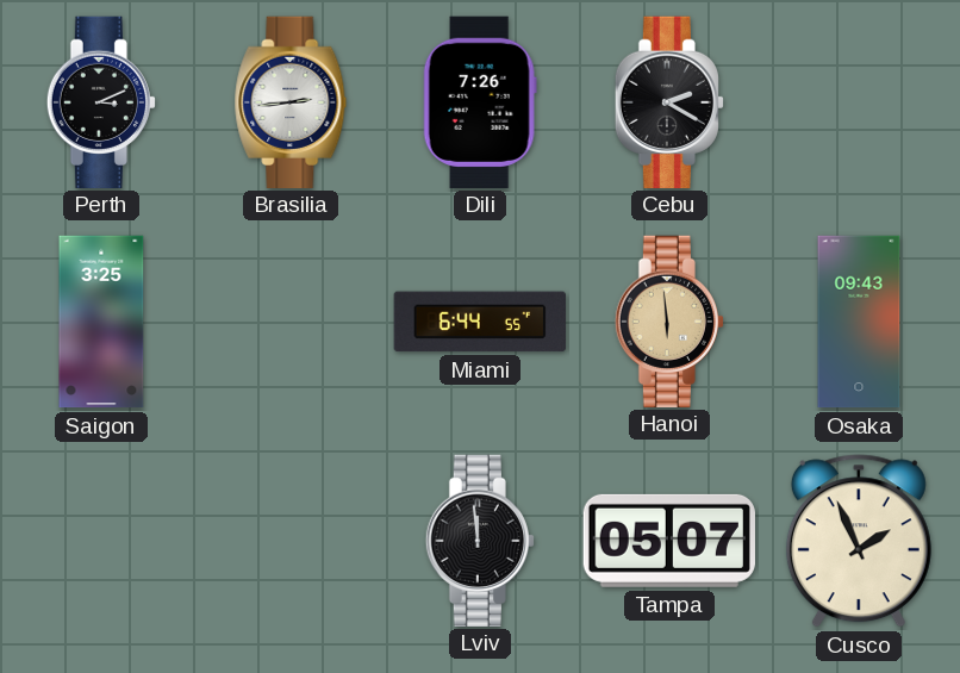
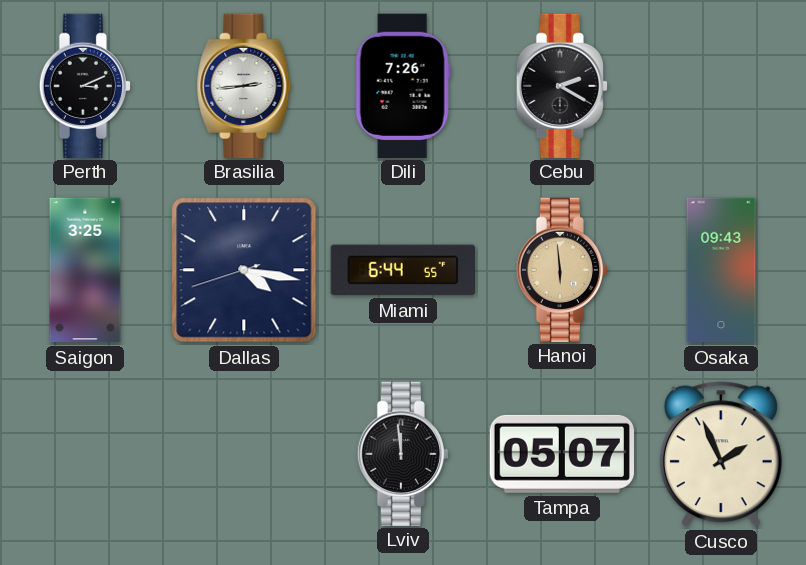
Dallas: none -> 4:16 (244, 270)
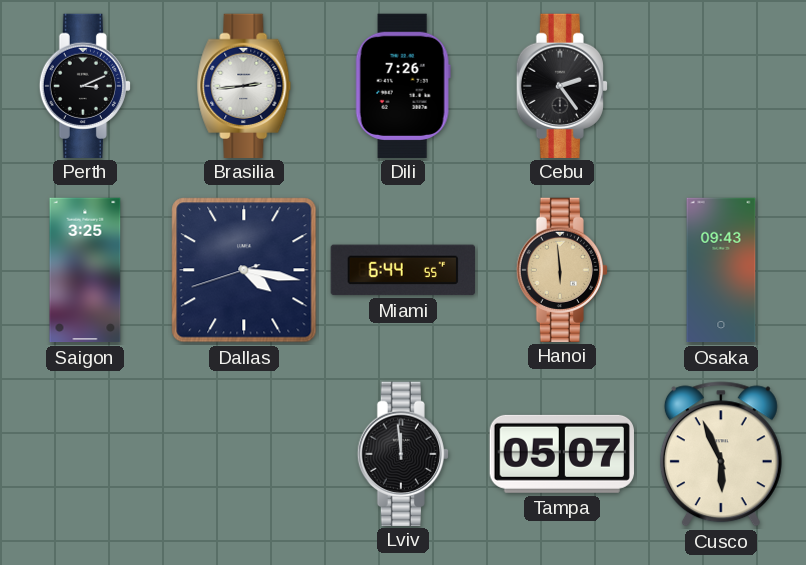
Cebu: 2:20 -> 2:24 (561, 85)
Cusco: 1:56 -> 5:56 (721, 454)
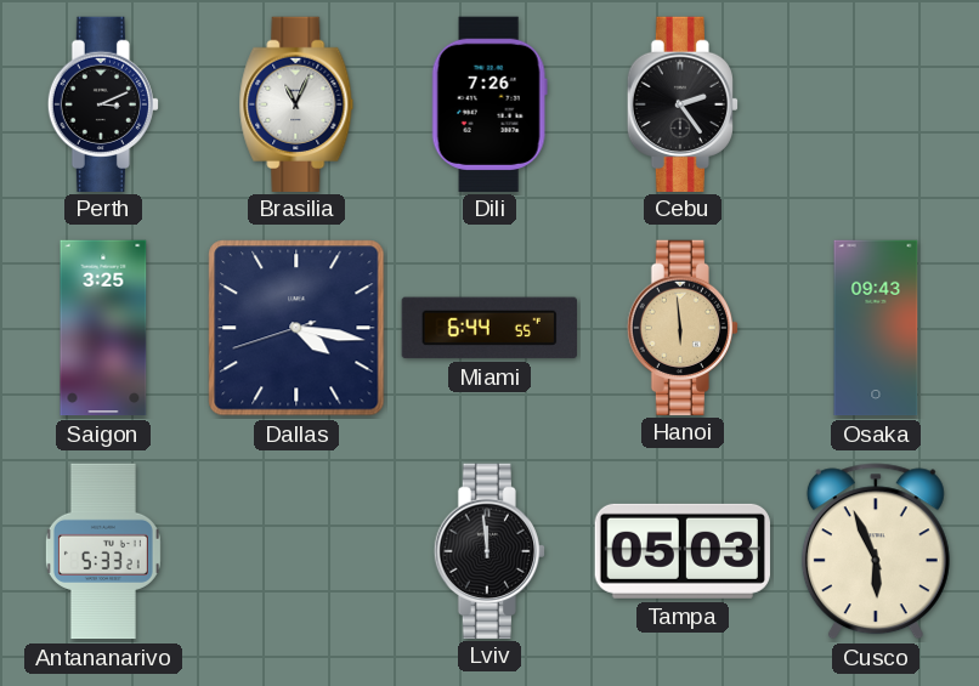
Brasilia: 2:44 -> 11:04 (296, 103)
Antananarivo: none -> 5:33 (103, 551)
Tampa: 05:07 -> 05:03 (683, 551)
